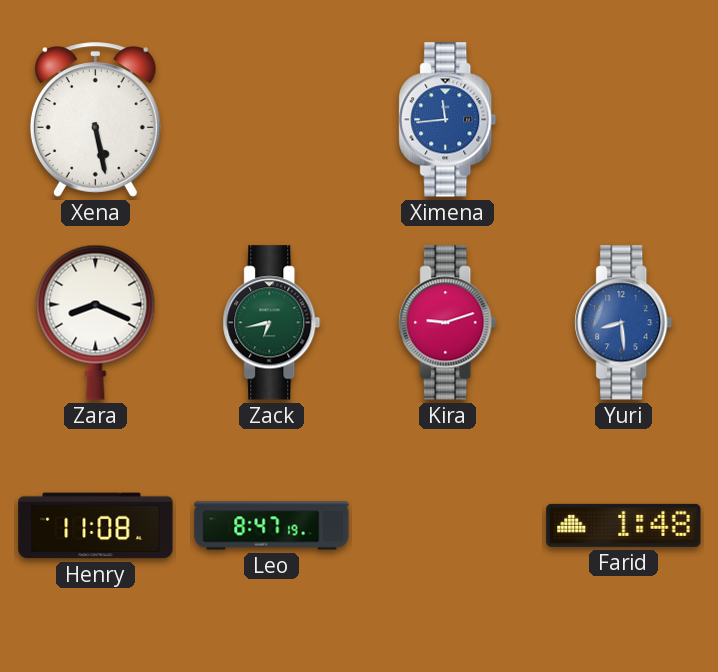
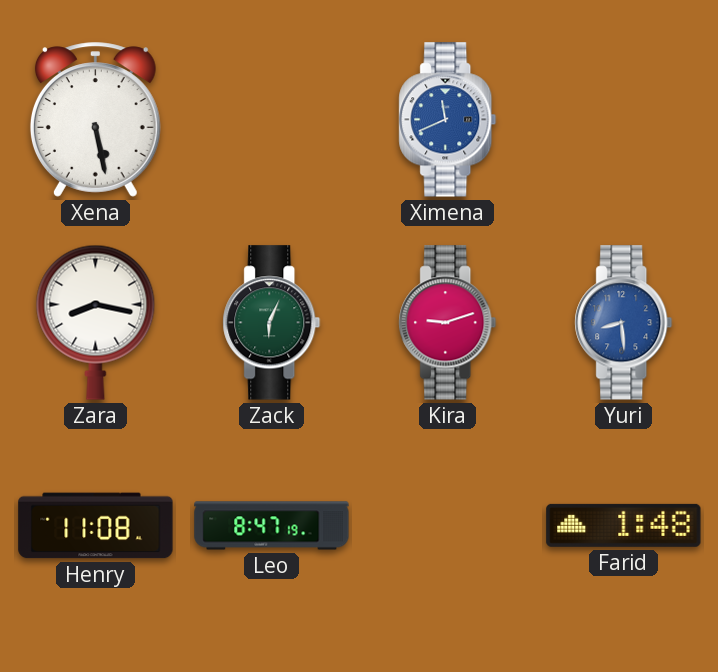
Ximena: 11:44 -> 11:41 (448, 120)
Zara: 8:19 -> 8:17 (96, 322)
Zack: 6:43 -> 6:04 (272, 323)
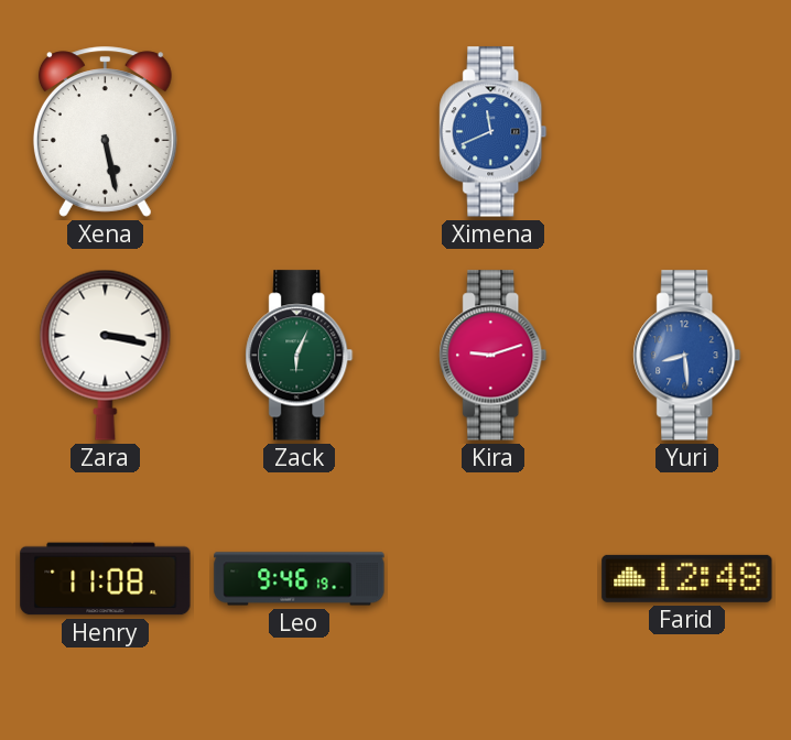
Zara: 8:17 -> 3:17 (106, 355)
Leo: 8:47 -> 9:46 (300, 579)
Farid: 1:48 -> 12:48 (687, 578)
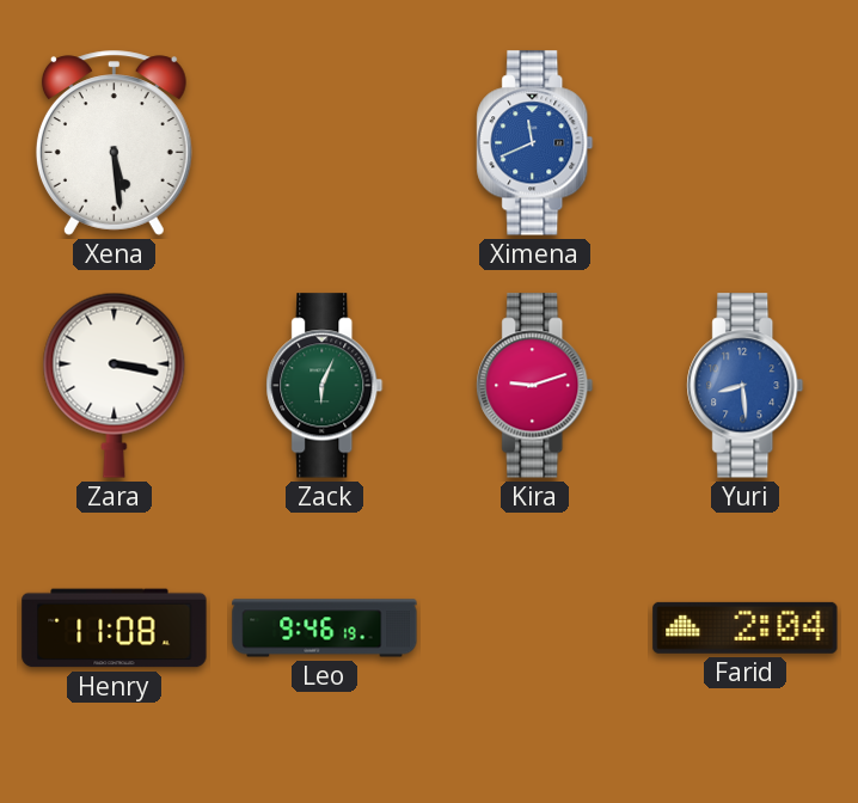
Xena: 5:28 -> 5:29 (114, 143)
Farid: 12:48 -> 2:04 (746, 627)
